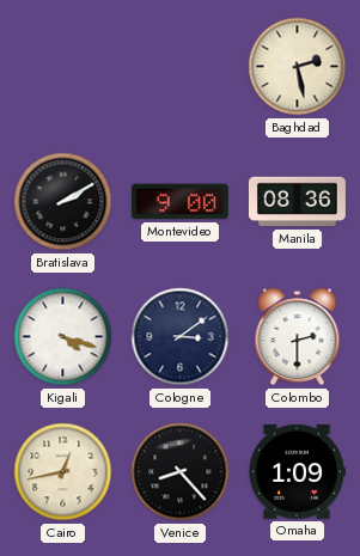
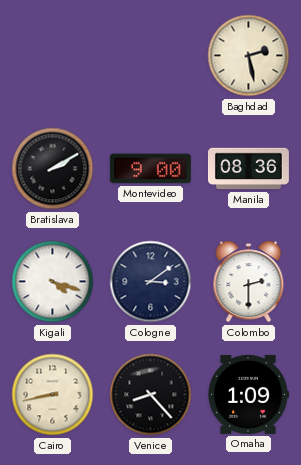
Cairo: 12:43 -> 8:43 (53, 395)
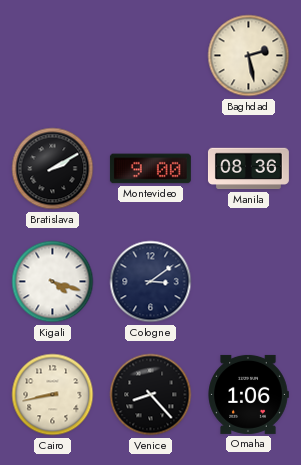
Colombo: 2:30 -> none (249, 282)
Omaha: 1:09 -> 1:06 (248, 394)
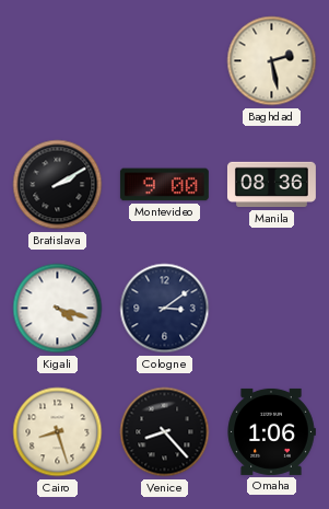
Cairo: 8:43 -> 8:27 (58, 432)
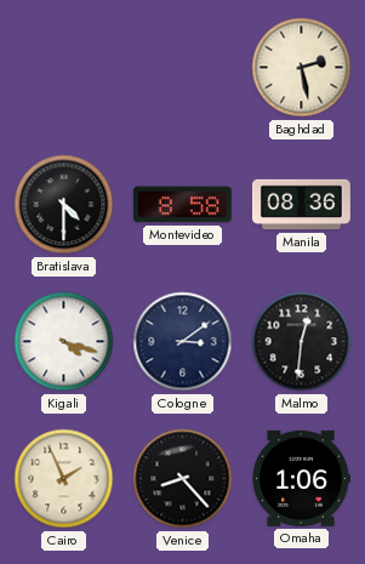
Bratislava: 2:10 -> 4:30 (64, 205)
Montevideo: 9:00 -> 8:58 (182, 205)
Malmo: none -> 12:31 (302, 342)
Cairo: 8:27 -> 1:56 (64, 479)
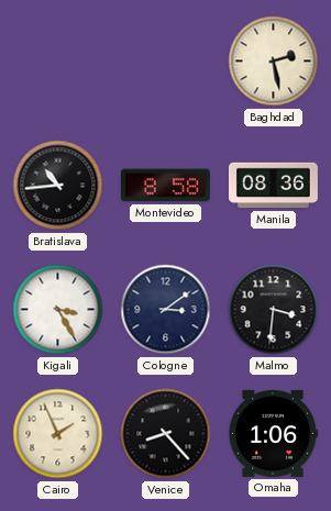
Bratislava: 4:30 -> 10:44 (58, 186)
Kigali: 4:18 -> 3:25 (58, 310)
Malmo: 12:31 -> 3:31 (274, 310)
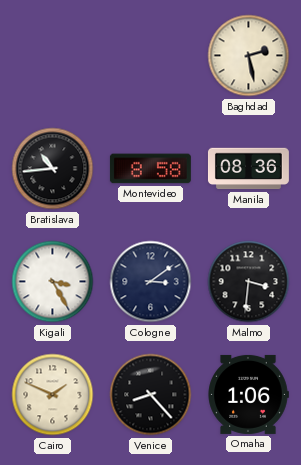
Cairo: 1:56 -> 1:49 (53, 395)
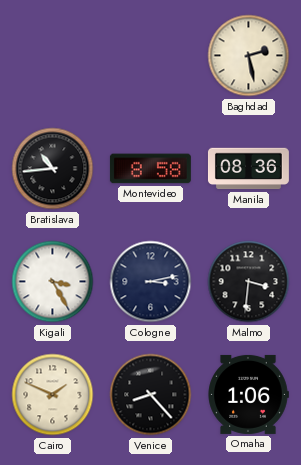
Cologne: 3:09 -> 3:13 (151, 282)
